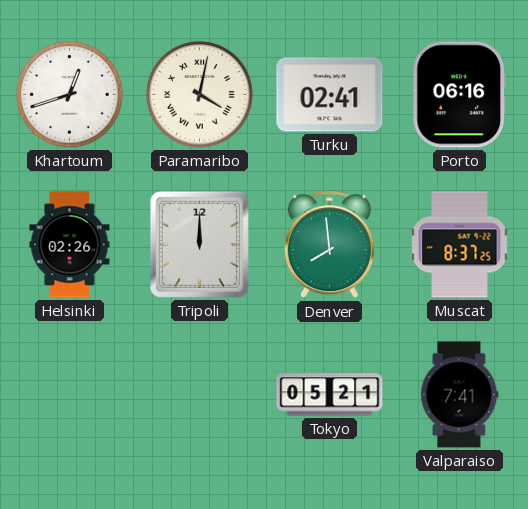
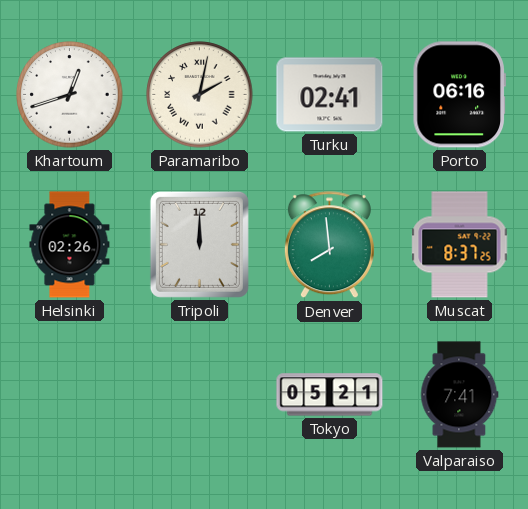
Paramaribo: 4:02 -> 2:02 (200, 95)
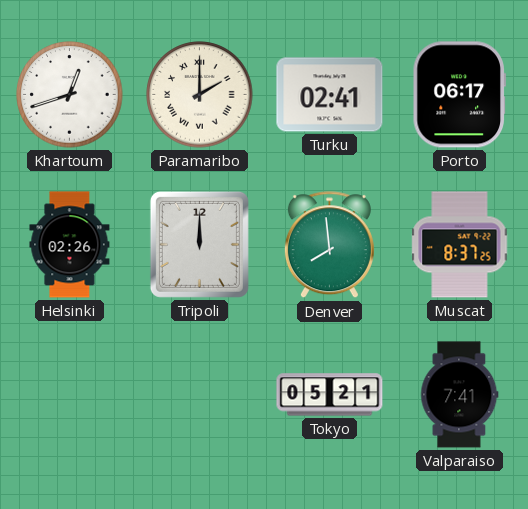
Paramaribo: 2:02 -> 2:00 (200, 95)
Porto: 06:16 -> 06:17 (459, 95)
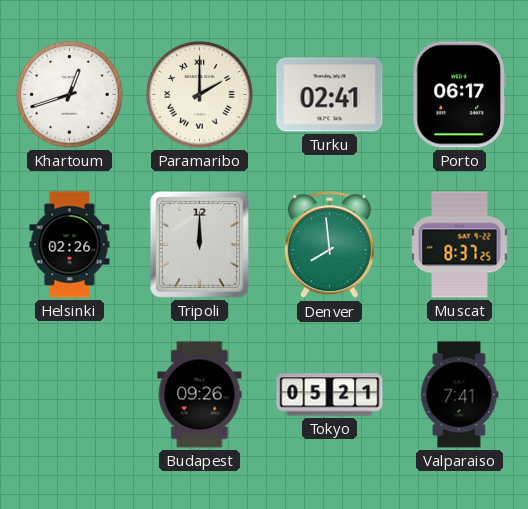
Budapest: none -> 09:26 (200, 395)
